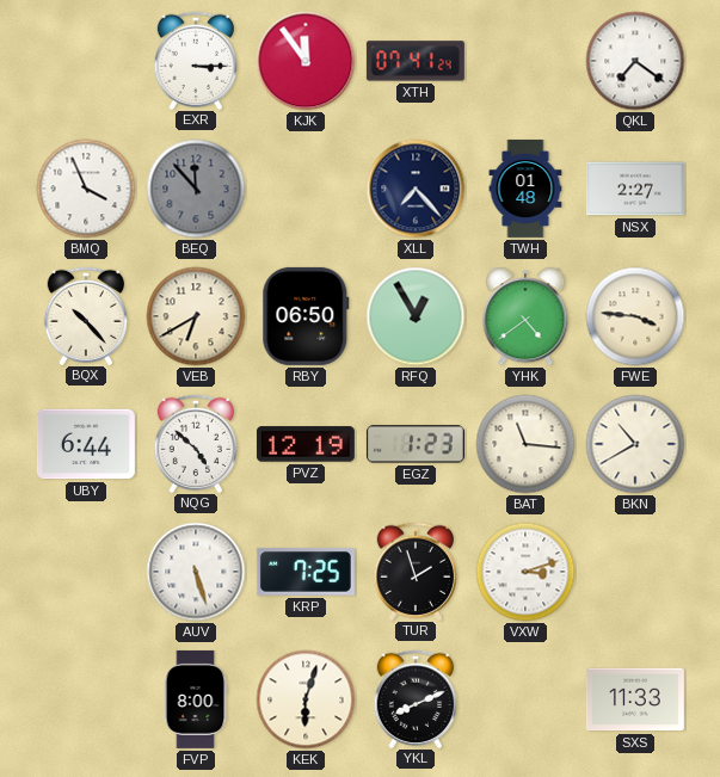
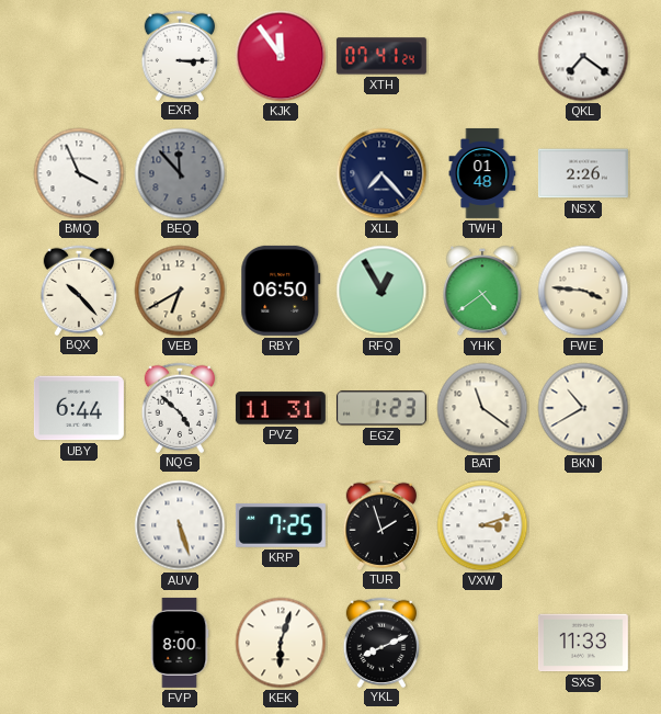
NSX: 2:27 -> 2:26 (583, 173)
PVZ: 12:19 -> 11:31 (281, 408)
BAT: 11:16 -> 11:21 (482, 408)
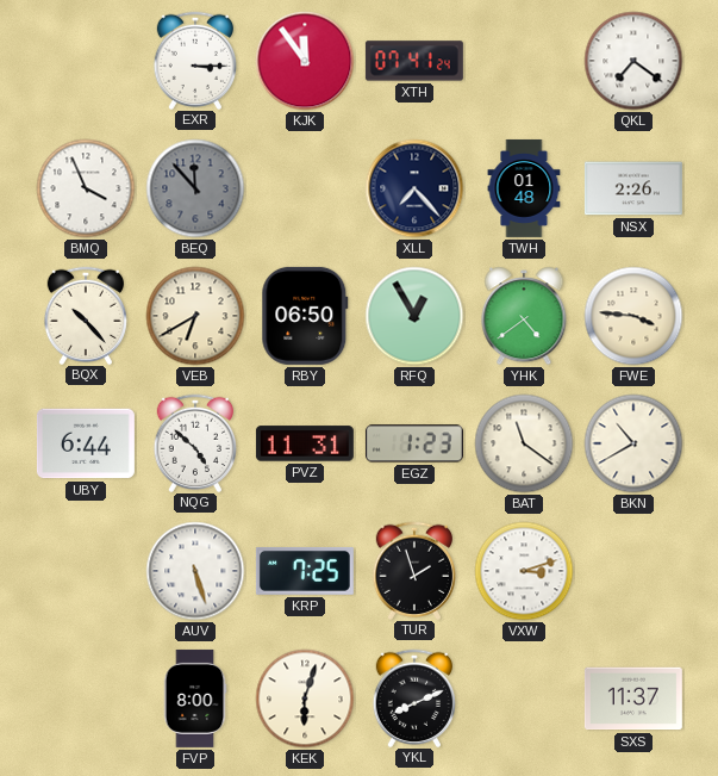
SXS: 11:33 -> 11:37 (633, 699)
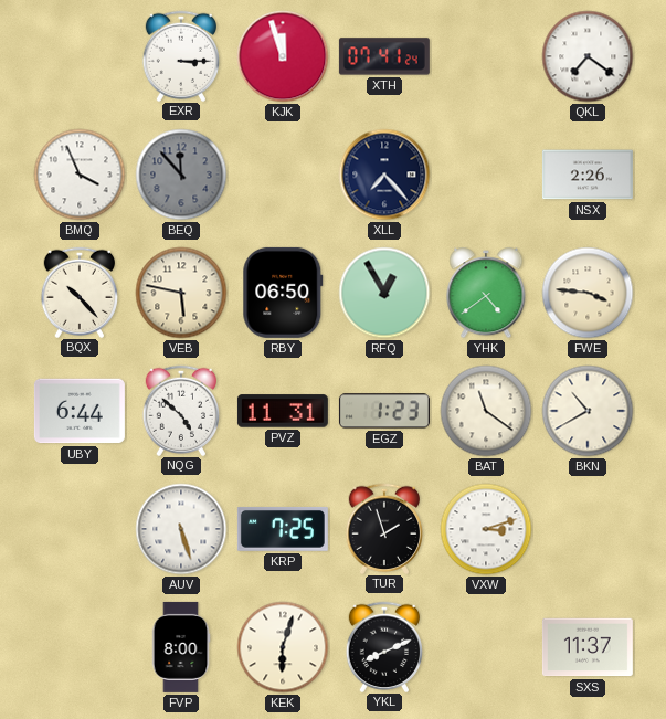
KJK: 11:54 -> 11:57 (283, 56)
TWH: 01:48 -> none (524, 188)
VEB: 6:40 -> 5:47 (181, 293)
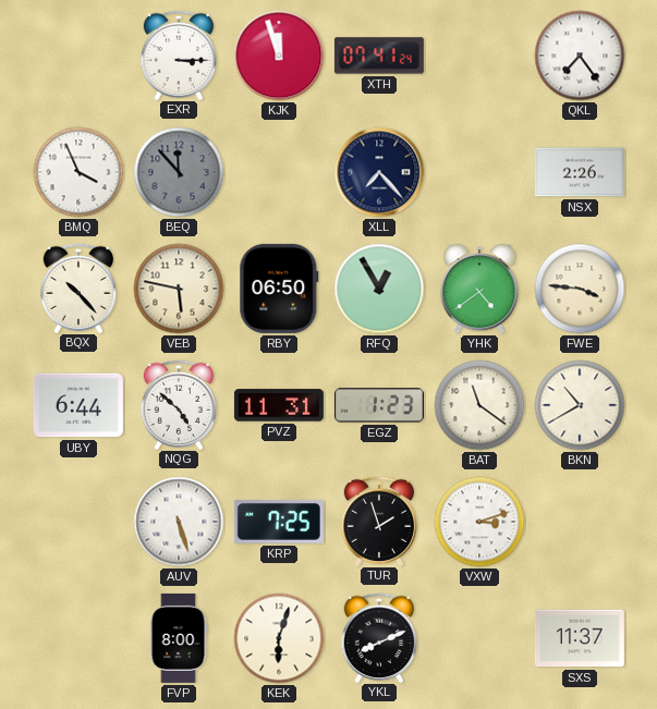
QKL: 7:21 -> 7:24 (580, 56)
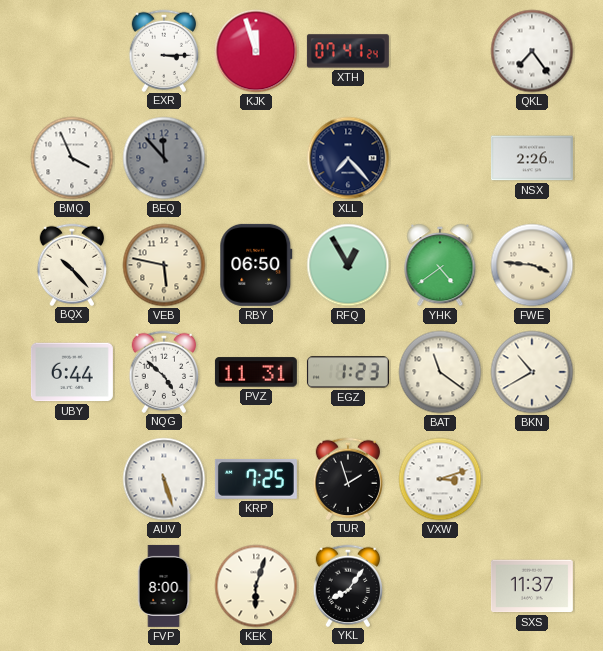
YKL: 8:11 -> 8:06 (348, 585)
